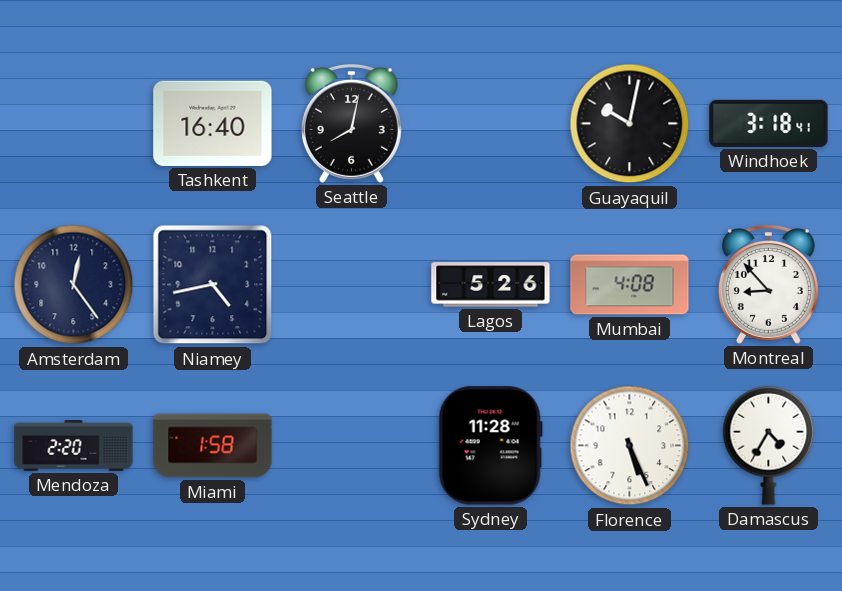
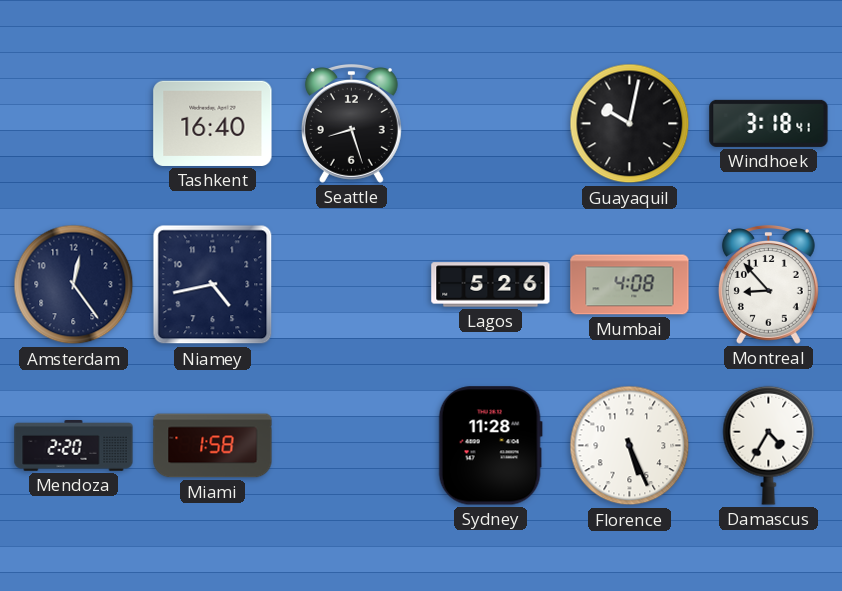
Seattle: 8:02 -> 8:27 (351, 124)
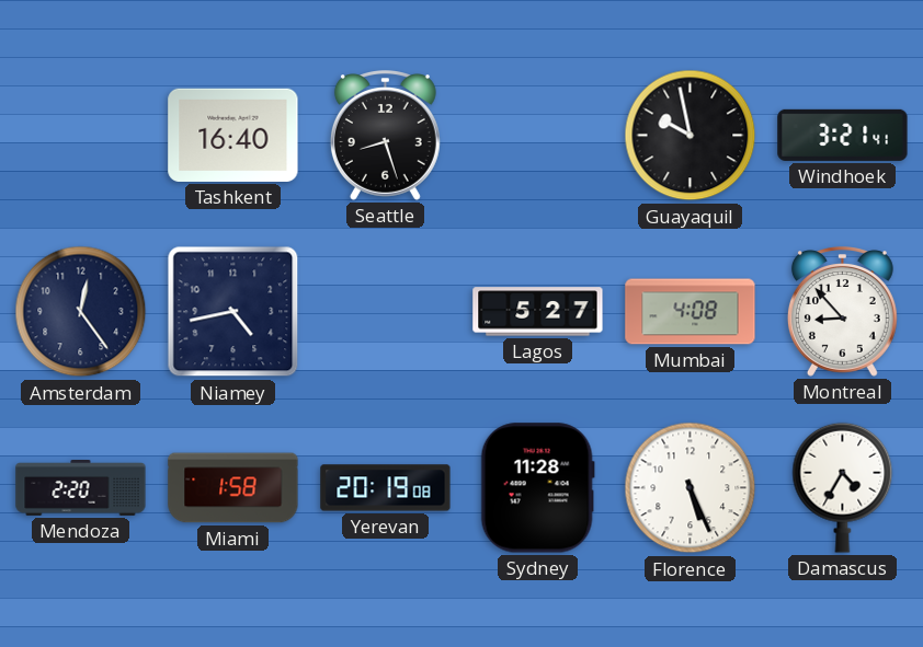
Guayaquil: 10:02 -> 9:58 (691, 136)
Windhoek: 3:18 -> 3:21 (843, 135)
Lagos: 5:26 -> 5:27 (538, 312)
Yerevan: none -> 20:19 (386, 488)
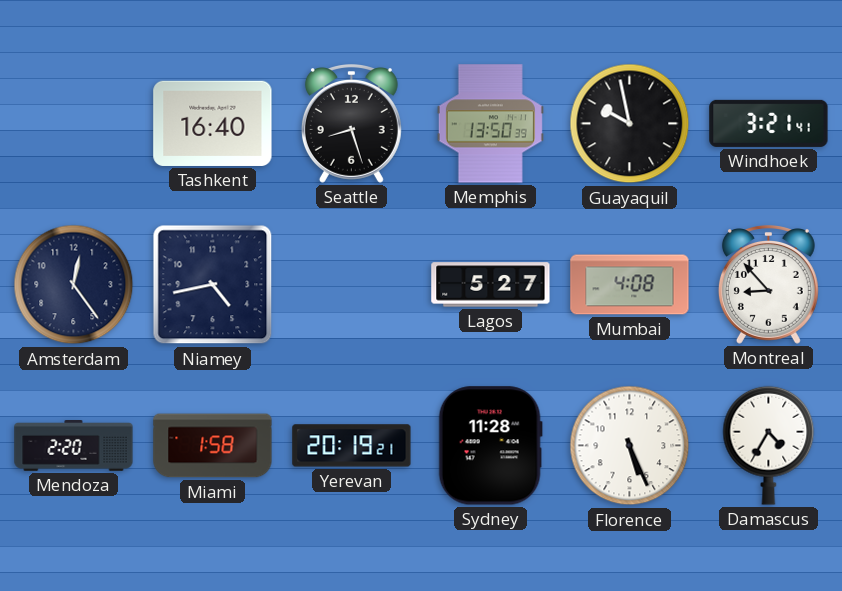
Memphis: none -> 13:50 (490, 124)
Yerevan: 20:19:08 -> 20:19:21 (352, 446)
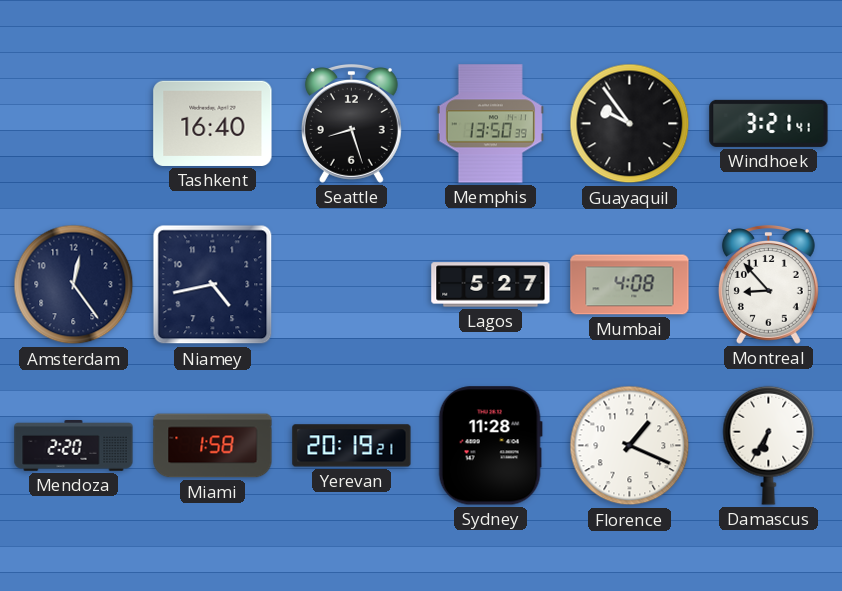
Guayaquil: 9:58 -> 9:54 (630, 124)
Florence: 5:26 -> 1:19 (630, 446)
Damascus: 4:35 -> 6:35 (769, 445)
